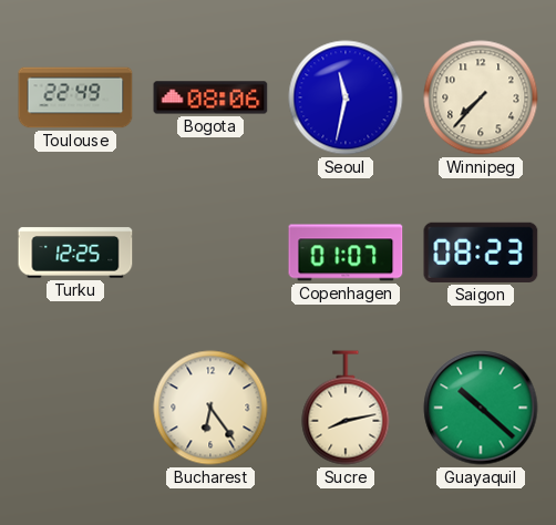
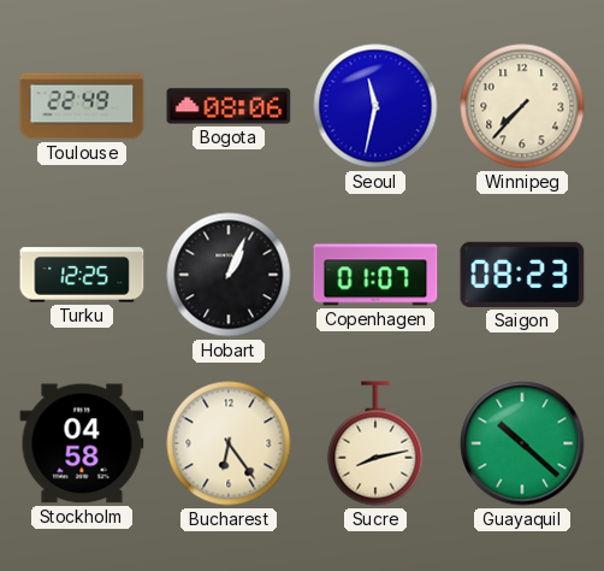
Hobart: none -> 1:04 (229, 275)
Stockholm: none -> 04:58 (82, 443)
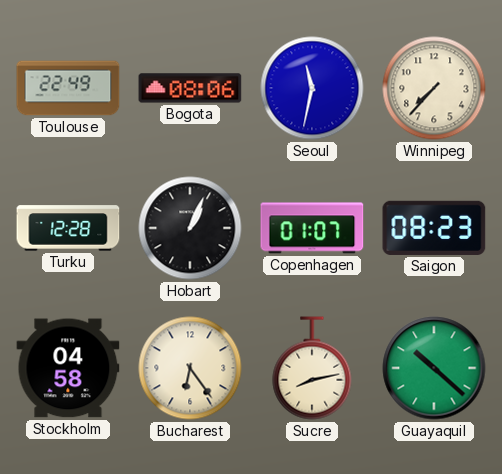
Turku: 12:25 -> 12:28 (68, 228)
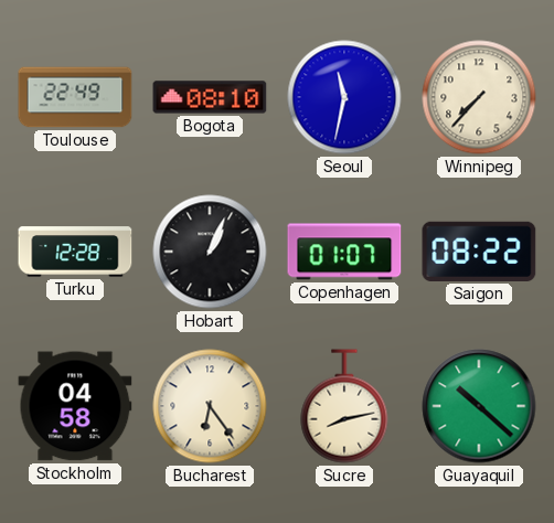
Bogota: 08:06 -> 08:10 (210, 97)
Saigon: 08:23 -> 08:22 (479, 252)
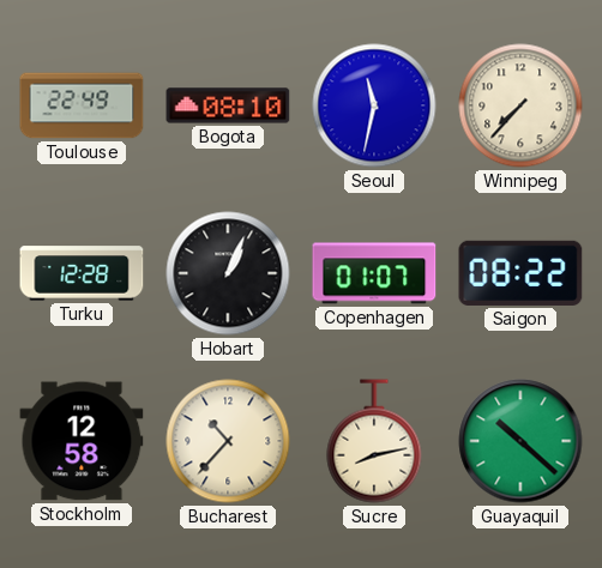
Stockholm: 04:58 -> 12:58 (82, 441)
Bucharest: 6:24 -> 10:37 (228, 441)
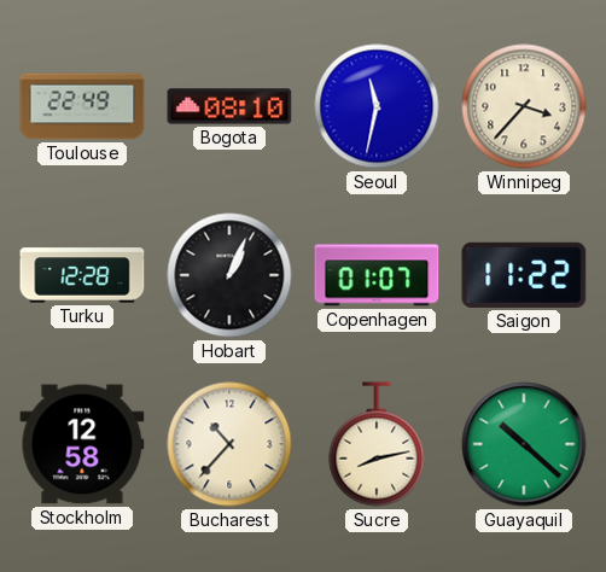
Winnipeg: 7:37 -> 3:37 (524, 106)
Saigon: 08:22 -> 11:22 (524, 275)
